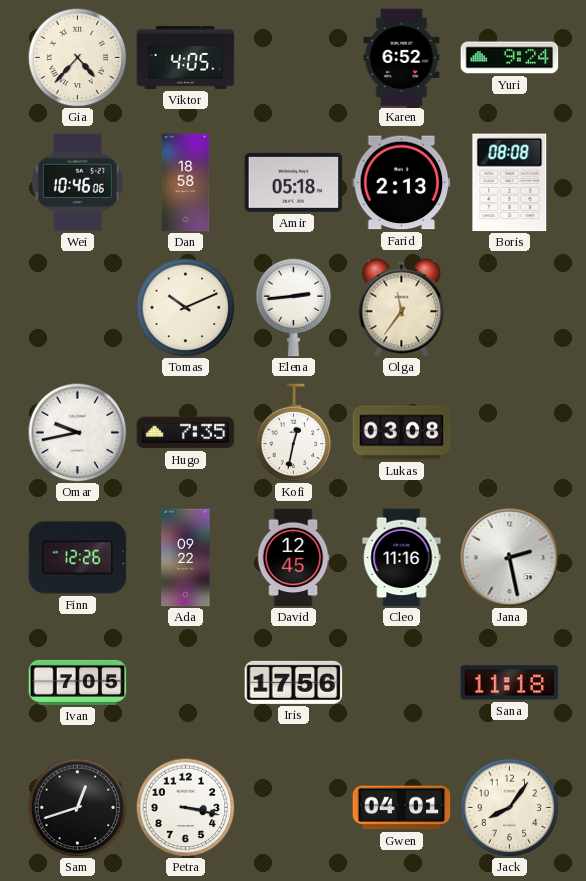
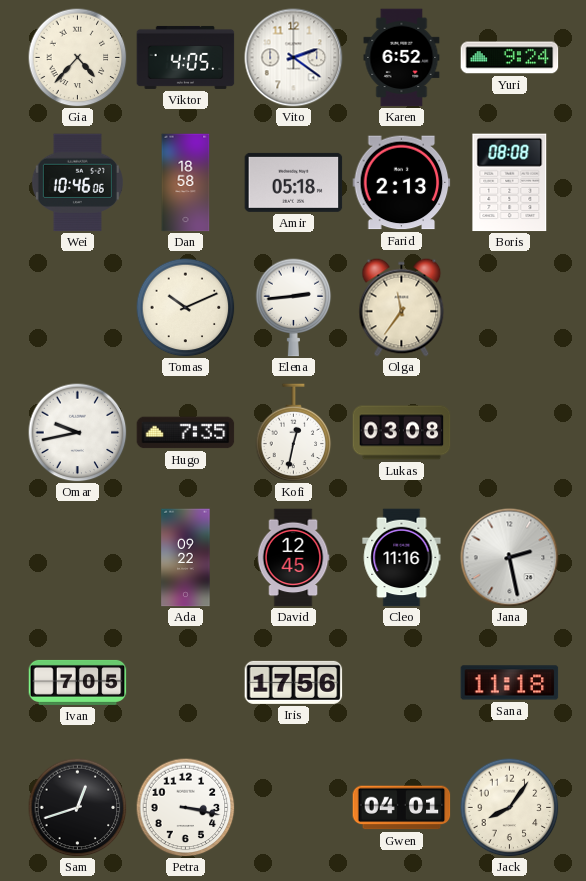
Vito: none -> 2:21 (294, 58)
Finn: 12:26 -> none (78, 558)
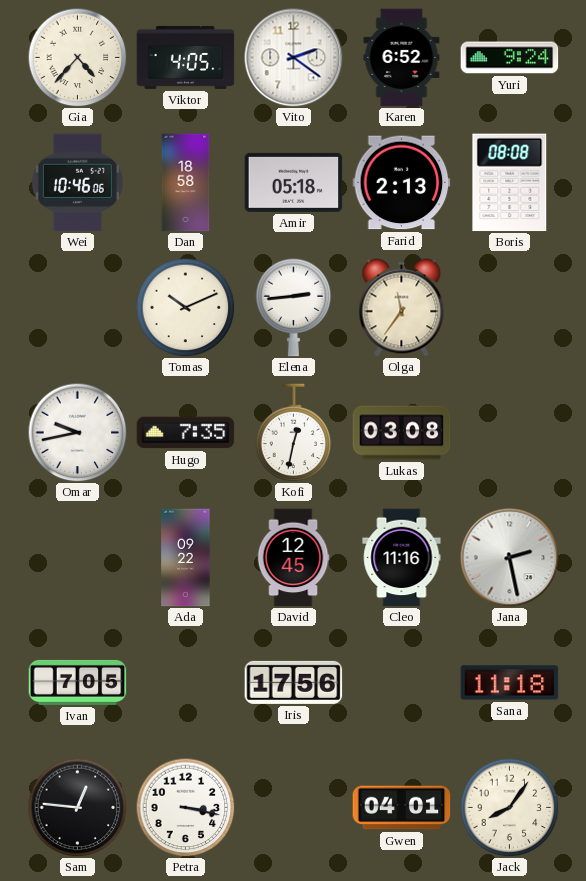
Sam: 12:42 -> 12:46 (78, 808)
